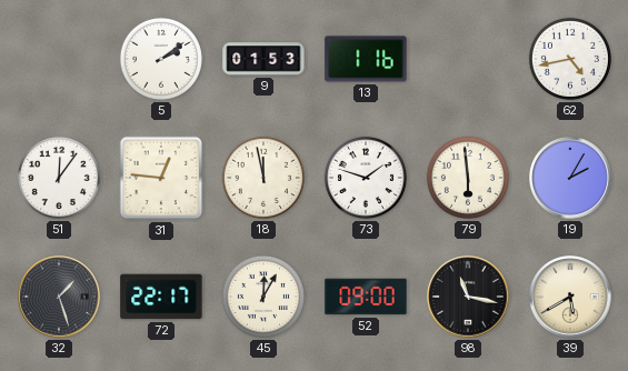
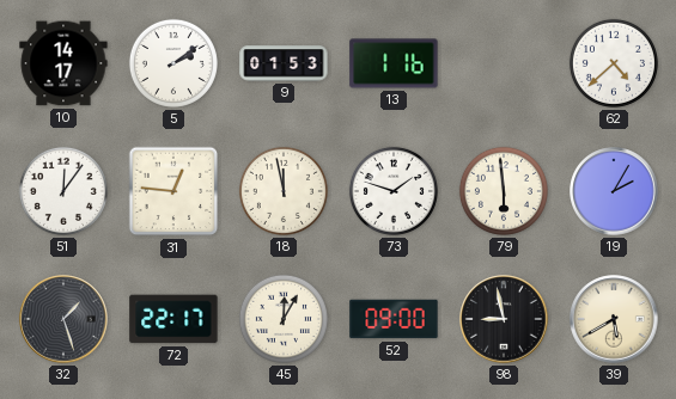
10: none -> 14:17 (63, 63)
62: 4:43 -> 4:38 (614, 63)
98: 11:17 -> 8:58 (504, 319)
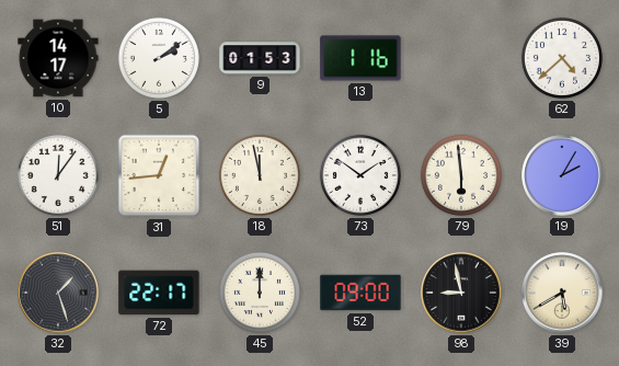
31: 12:46 -> 12:44 (159, 175)
73: 1:48 -> 1:51 (360, 175)
45: 12:05 -> 12:00 (260, 293)
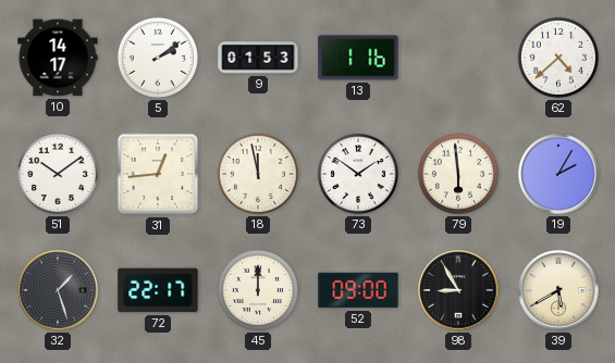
51: 12:06 -> 10:09 (58, 174)
98: 8:58 -> 8:55 (458, 290)
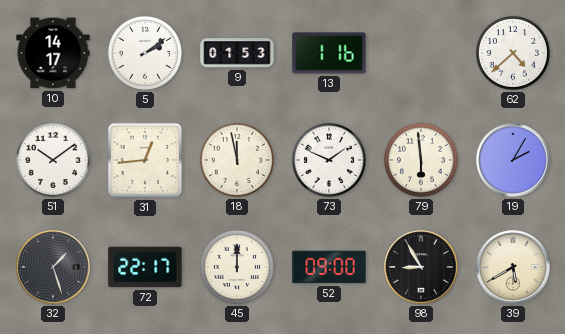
73: 1:51 -> 1:49 (329, 160)
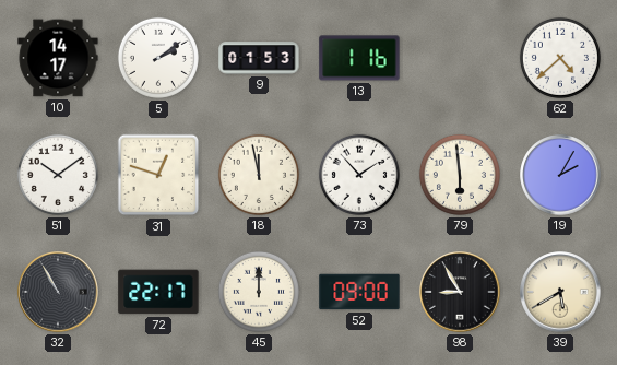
31: 12:44 -> 12:48 (158, 175)
73: 1:49 -> 1:53 (359, 175)
32: 1:27 -> 10:55 (58, 292)
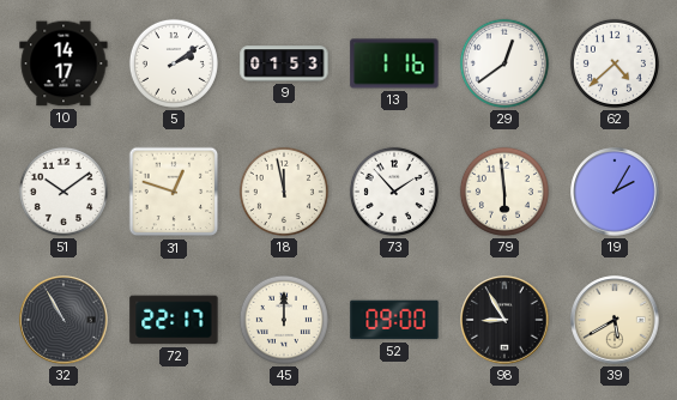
29: none -> 12:39 (504, 63)
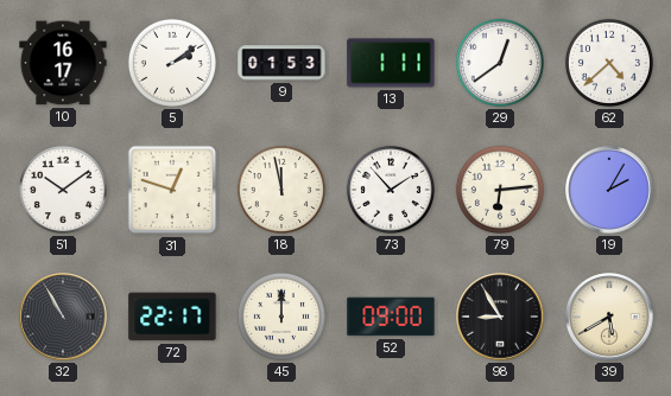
10: 14:17 -> 16:17 (63, 63)
13: 1:16 -> 1:11 (391, 63)
79: 5:59 -> 6:14 (500, 190)
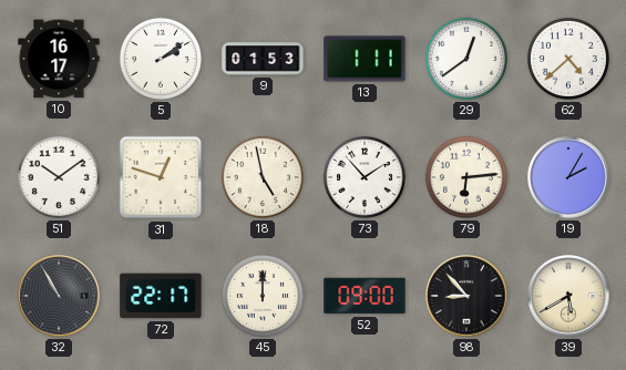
18: 11:58 -> 4:58 (263, 177)
98: 8:55 -> 8:53 (466, 296)
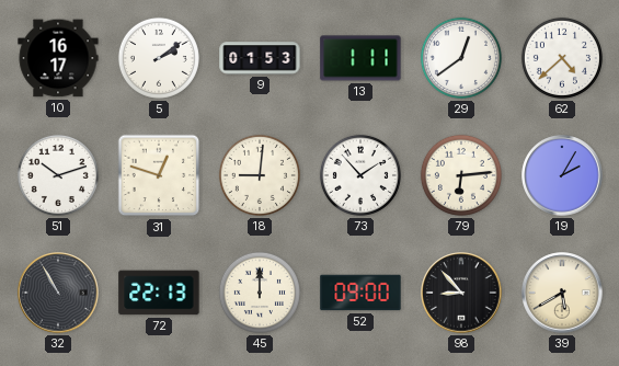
51: 10:09 -> 10:12 (58, 175)
18: 4:58 -> 9:01 (260, 175)
72: 22:17 -> 22:13 (159, 293)
